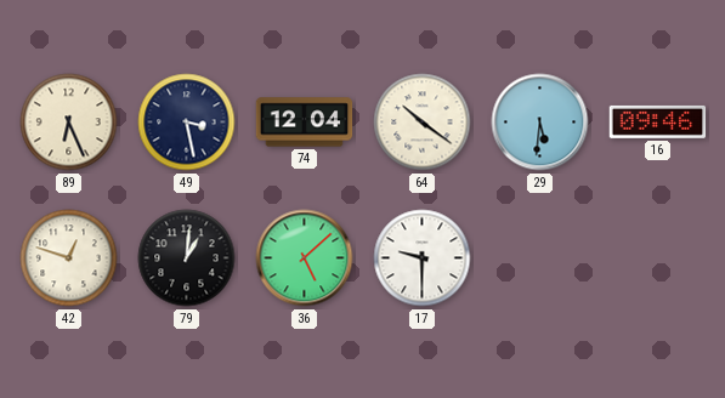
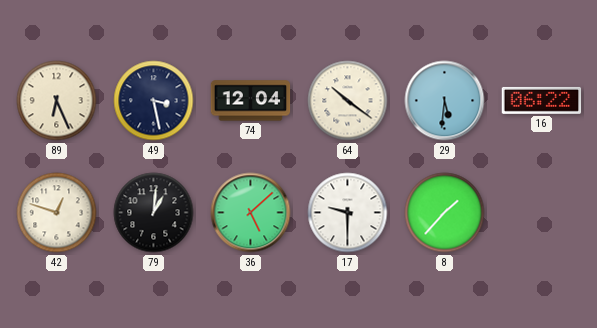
16: 09:46 -> 06:22 (542, 100)
8: none -> 1:37 (445, 213)
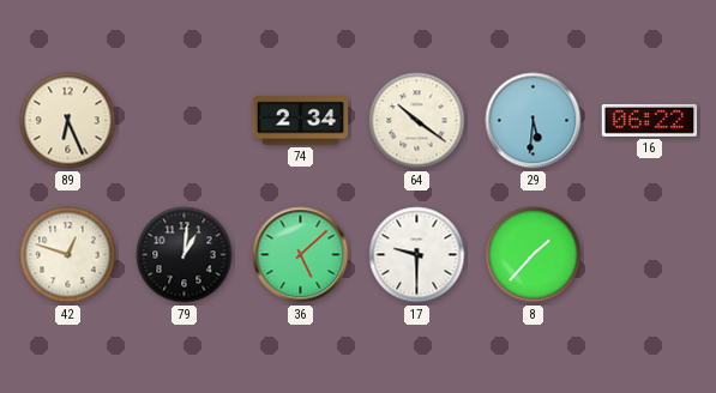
49: 3:28 -> none (154, 101)
74: 12:04 -> 2:34 (301, 121)
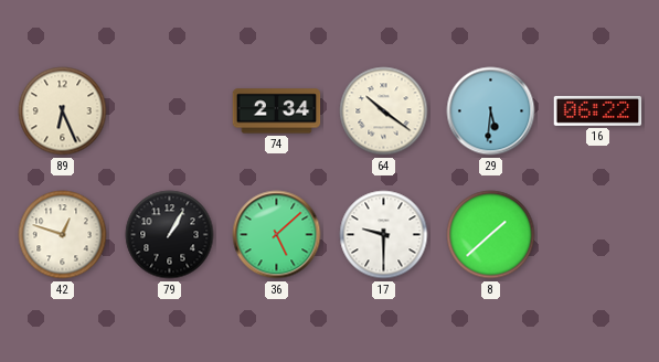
79: 1:01 -> 1:05 (170, 235)
8: 1:37 -> 1:38 (491, 235)
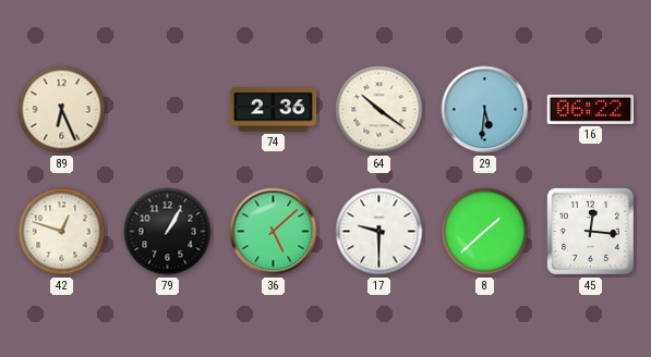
74: 2:34 -> 2:36 (274, 110)
45: none -> 12:16 (590, 231)
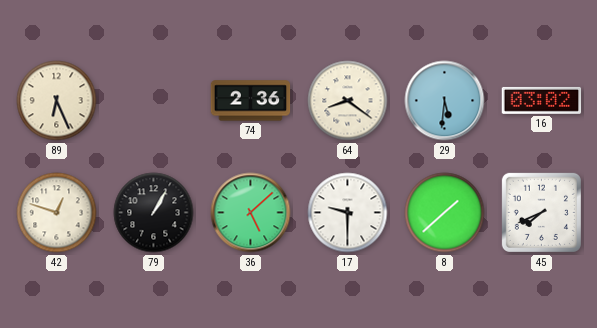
64: 10:21 -> 8:21 (348, 101)
16: 06:22 -> 03:02 (542, 100)
45: 12:16 -> 7:41 (541, 212)
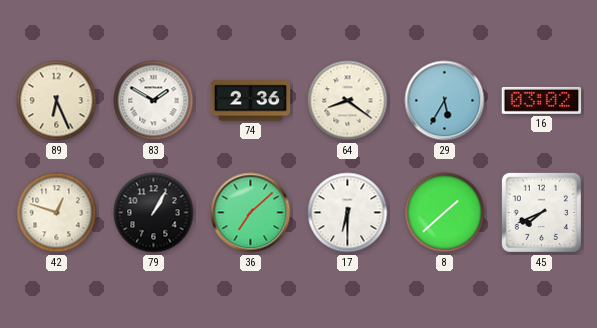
83: none -> 1:50 (154, 101)
29: 5:31 -> 5:35 (445, 101)
36: 5:08 -> 7:08 (251, 213)
17: 9:30 -> 6:30 (348, 213)
